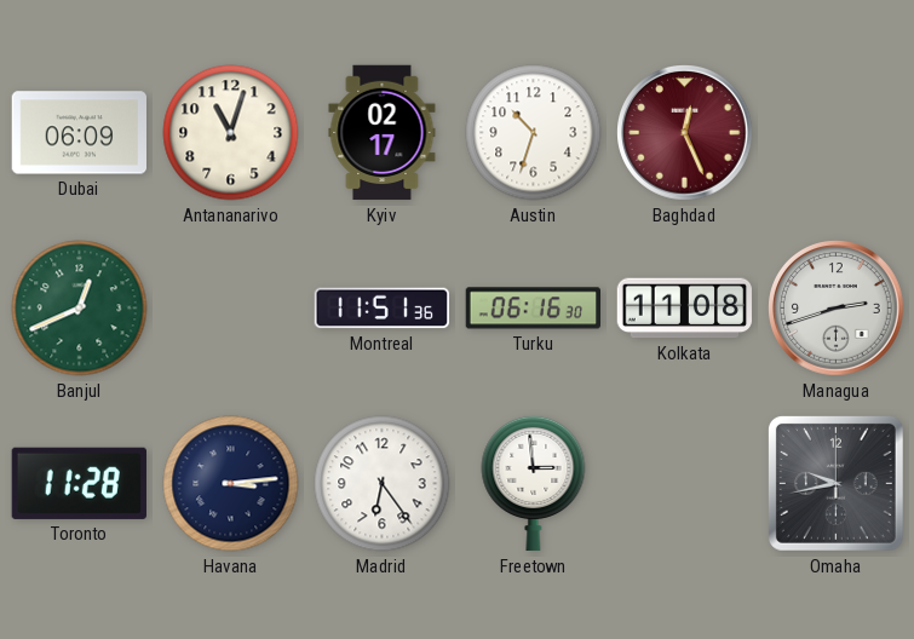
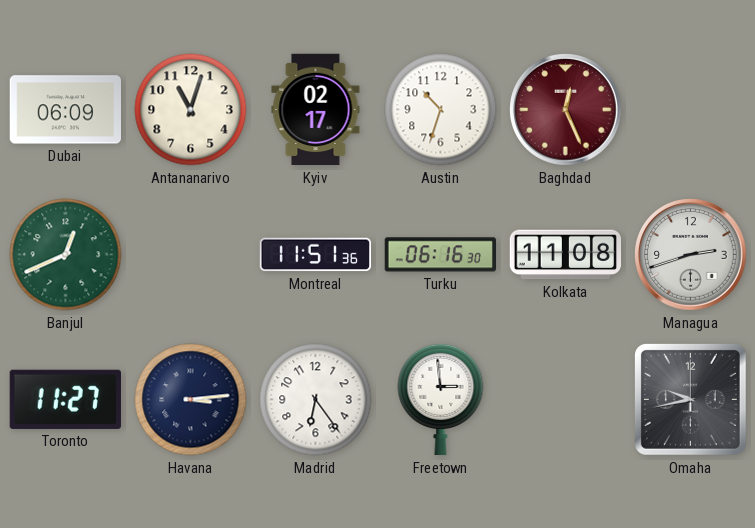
Toronto: 11:28 -> 11:27 (65, 399)
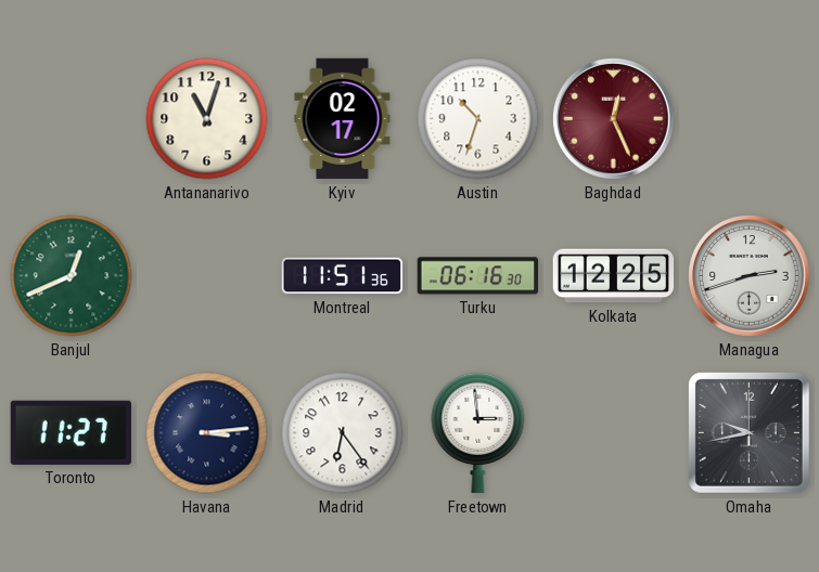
Dubai: 06:09 -> none (66, 110)
Kolkata: 11:08 -> 12:25 (614, 276)
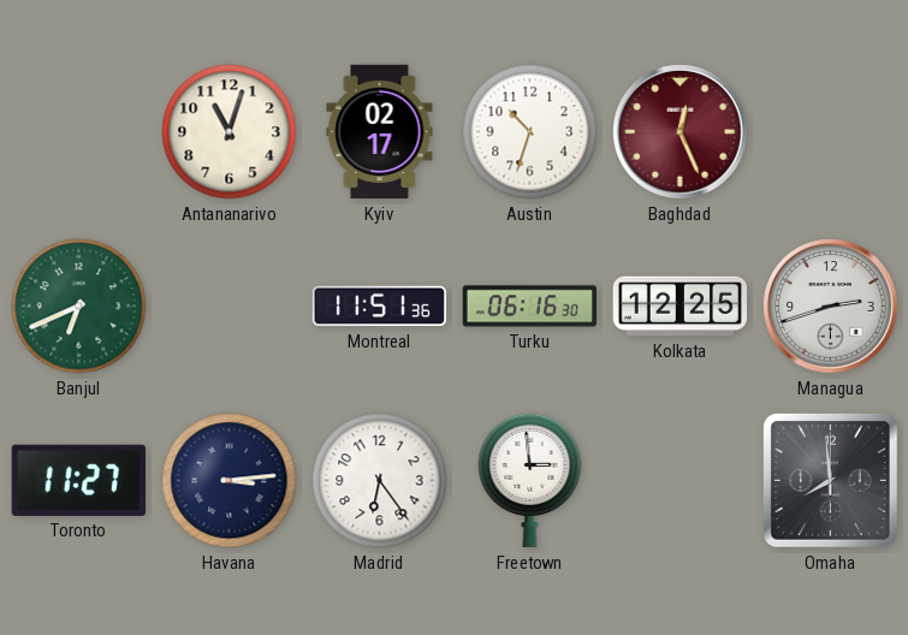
Banjul: 12:41 -> 6:41 (79, 307)
Omaha: 9:43 -> 7:59 (830, 480)
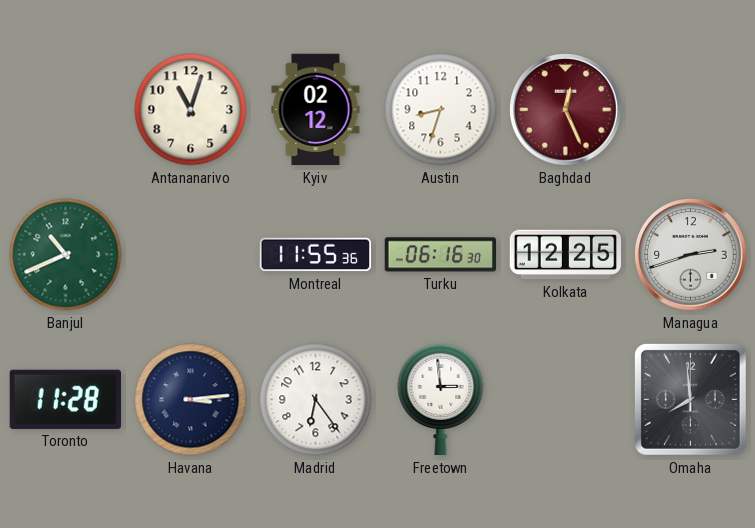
Kyiv: 02:17 -> 02:12 (316, 110)
Austin: 10:33 -> 8:33 (441, 110)
Banjul: 6:41 -> 10:41 (66, 255)
Montreal: 11:51 -> 11:55 (316, 255)
Toronto: 11:27 -> 11:28 (65, 399)
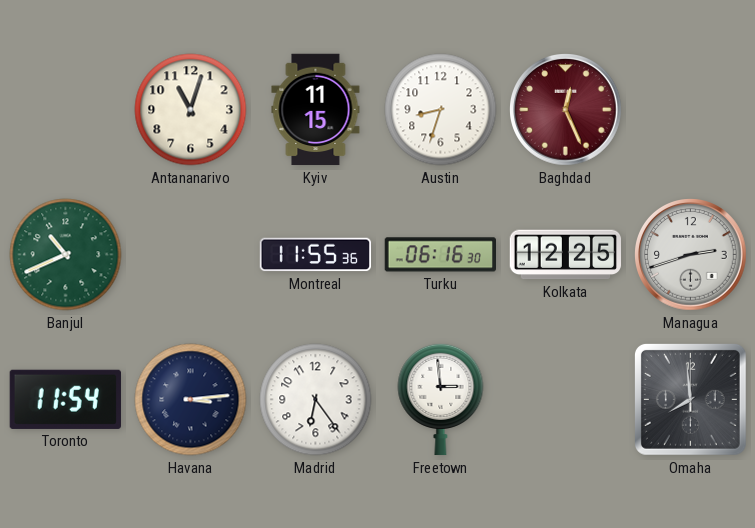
Kyiv: 02:12 -> 11:15 (316, 110)
Toronto: 11:28 -> 11:54 (65, 399)
